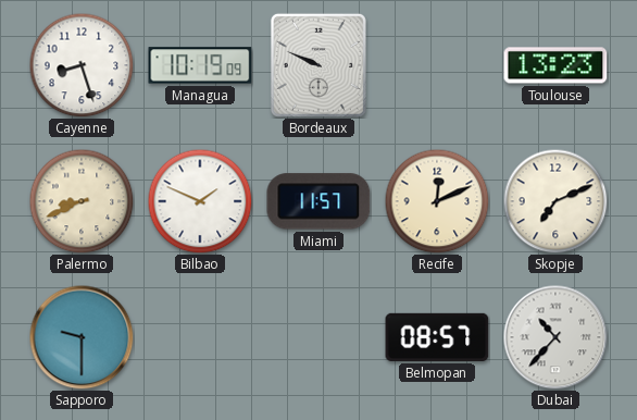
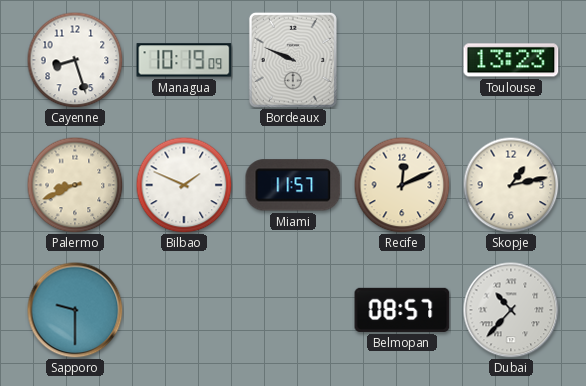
Skopje: 7:11 -> 1:13 (511, 185)
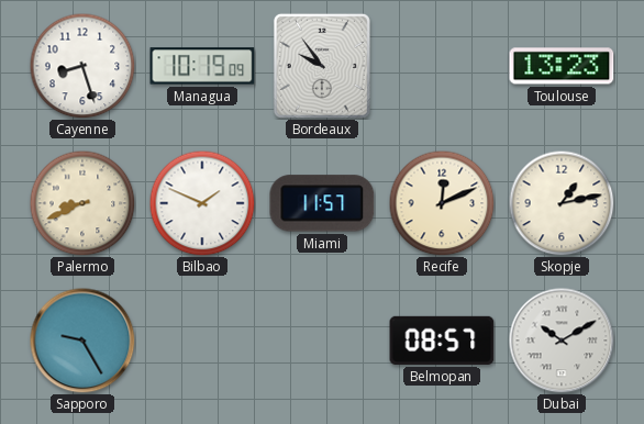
Bordeaux: 9:49 -> 9:54 (322, 66)
Sapporo: 9:30 -> 9:25 (82, 341)
Dubai: 10:37 -> 10:10 (562, 341)
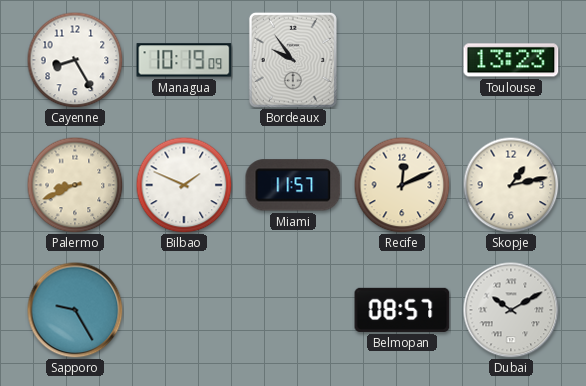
Cayenne: 8:27 -> 8:25 (75, 60)
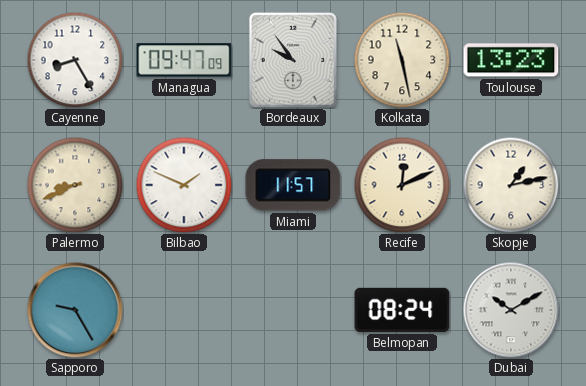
Managua: 10:19 -> 09:47 (184, 60)
Kolkata: none -> 11:28 (402, 60)
Belmopan: 08:57 -> 08:24 (402, 310)
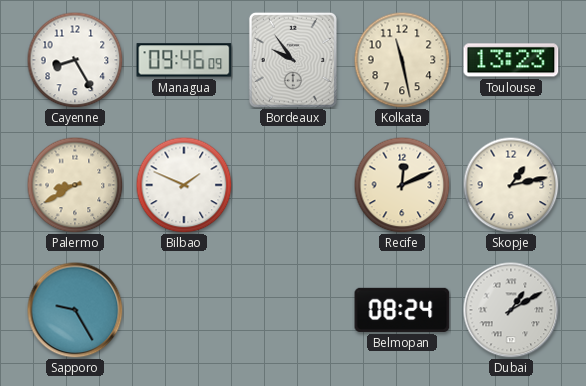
Managua: 09:47 -> 09:46 (184, 60)
Palermo: 8:41 -> 8:40 (75, 185)
Miami: 11:57 -> none (293, 185)
Dubai: 10:10 -> 1:10 (511, 310)
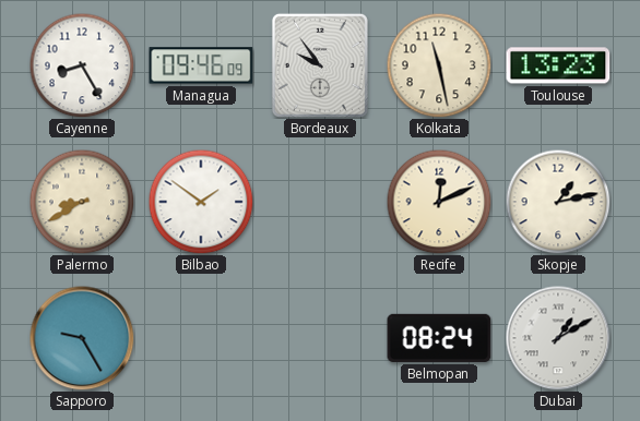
Bilbao: 1:49 -> 1:51 (201, 202)
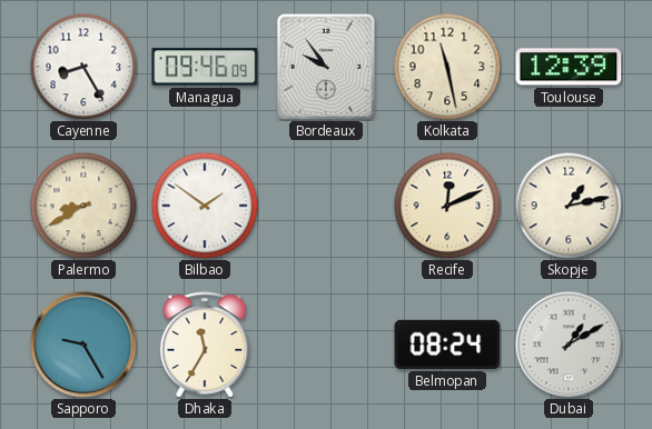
Toulouse: 13:23 -> 12:39 (569, 67)
Dhaka: none -> 11:35 (205, 345)
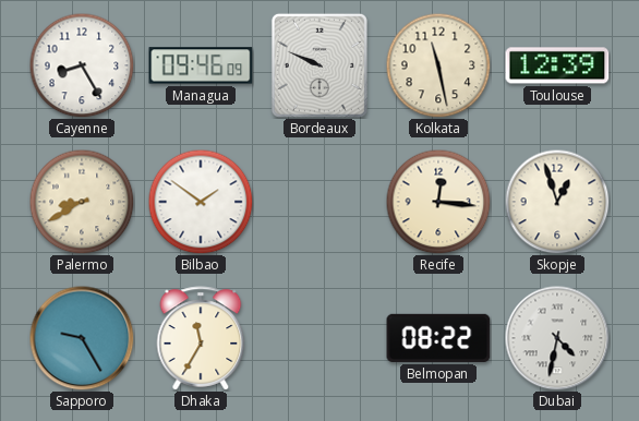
Bordeaux: 9:54 -> 9:49 (319, 65)
Recife: 12:11 -> 12:16 (438, 202)
Skopje: 1:13 -> 12:57 (557, 202)
Belmopan: 08:24 -> 08:22 (438, 338)
Dubai: 1:10 -> 4:32 (557, 338)
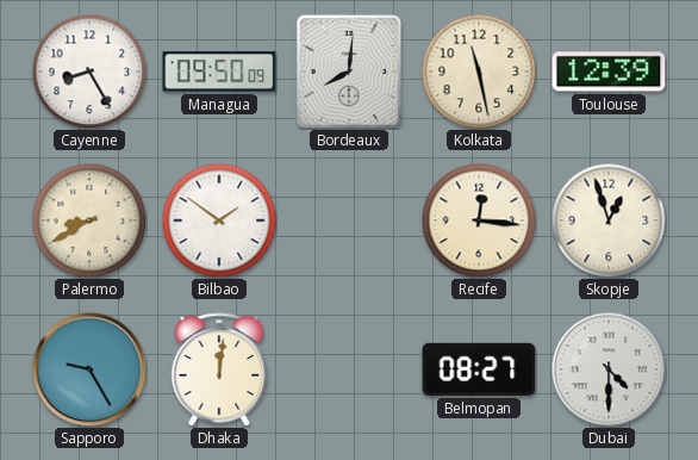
Managua: 09:46 -> 09:50 (219, 72)
Bordeaux: 9:49 -> 8:01 (349, 72)
Dhaka: 11:35 -> 12:01 (219, 369)
Belmopan: 08:22 -> 08:27 (479, 369)
Dubai: 4:32 -> 4:30 (609, 369)
